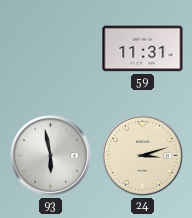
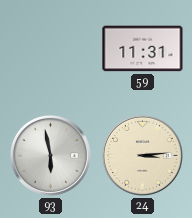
24: 3:12 -> 3:14 (142, 155)
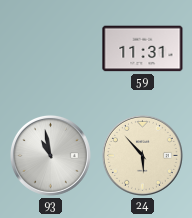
93: 5:58 -> 10:58 (50, 155)
24: 3:14 -> 5:53 (142, 155)
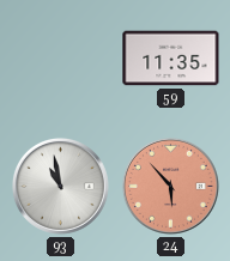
59: 11:31 -> 11:35 (171, 59)
24 dial: cream -> salmon (170, 186)
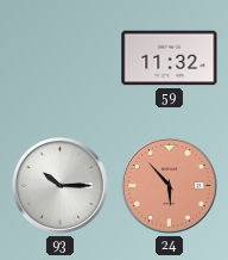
59: 11:35 -> 11:32 (170, 58)
93: 10:58 -> 10:15 (59, 185)
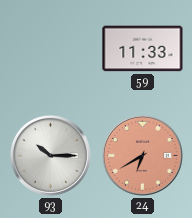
59: 11:32 -> 11:33 (143, 49)
24: 5:53 -> 6:40 (142, 155)
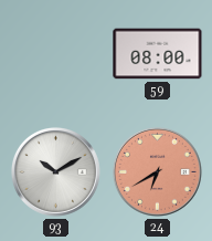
59: 11:33 -> 08:00 (158, 54)
93: 10:15 -> 10:10 (55, 171)
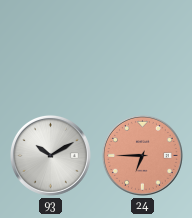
59: 08:00 -> none (158, 54)
24: 6:40 -> 6:45 (142, 155)
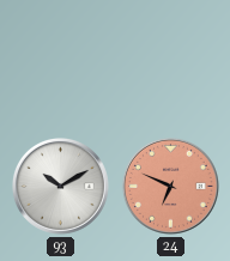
24: 6:45 -> 6:49 (170, 186)
